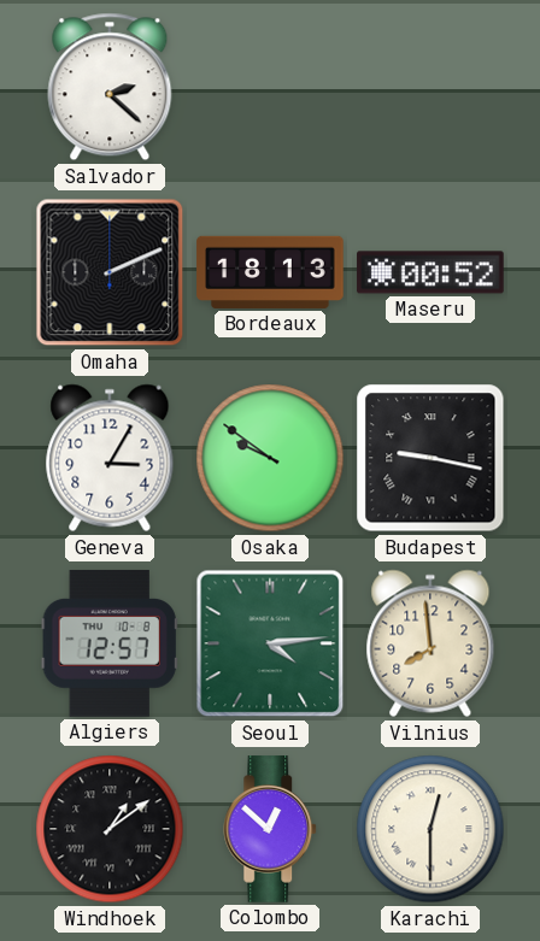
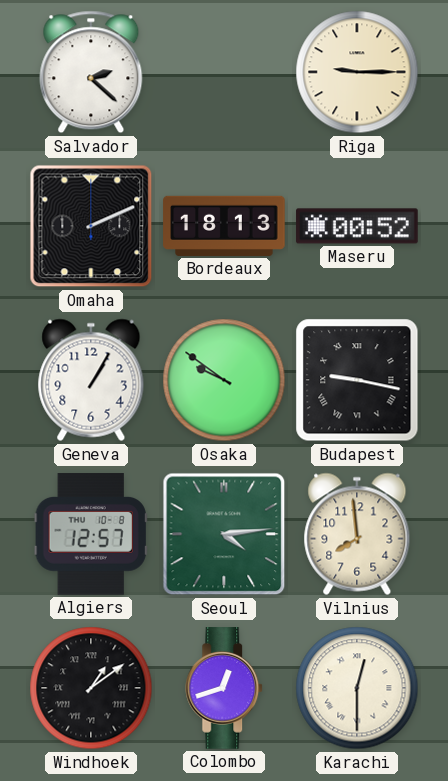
Riga: none -> 9:15 (357, 72)
Geneva: 3:05 -> 1:05 (91, 380)
Colombo: 12:52 -> 12:42 (225, 688)
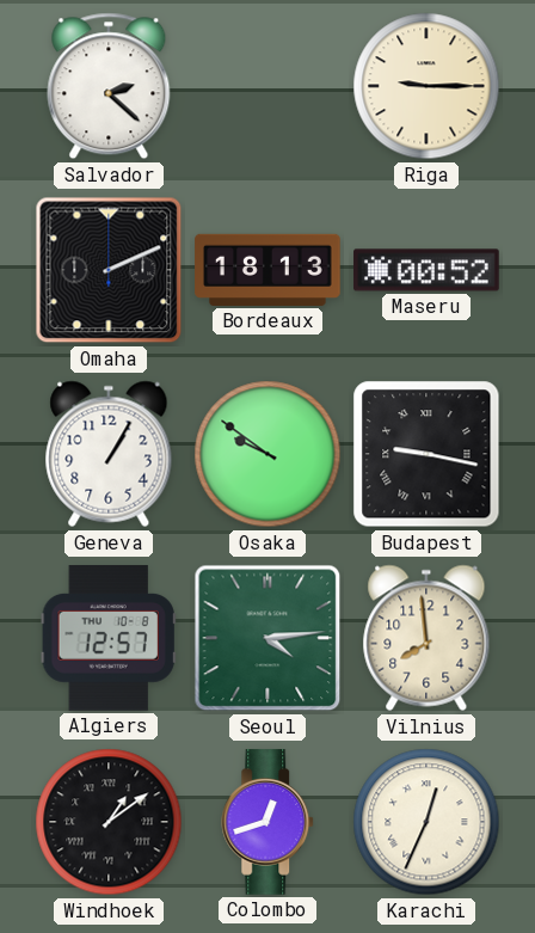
Karachi: 12:30 -> 12:34 (426, 822)
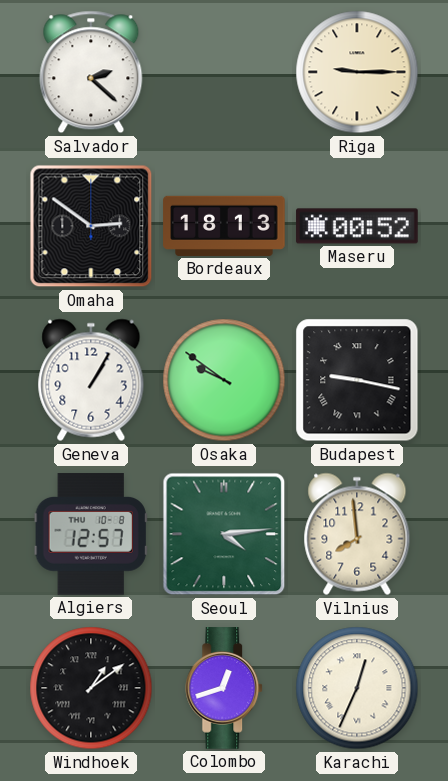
Omaha: 2:11 -> 2:51 (91, 226)
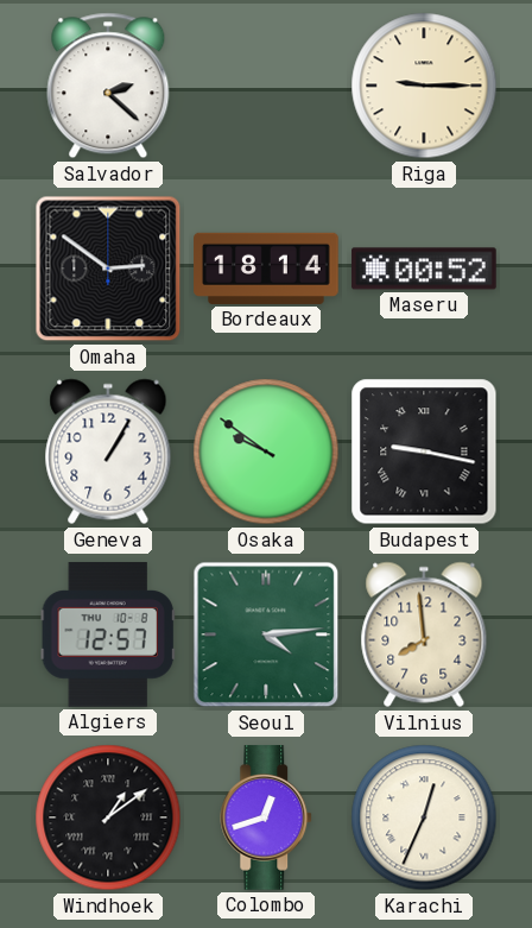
Bordeaux: 18:13 -> 18:14 (266, 269)
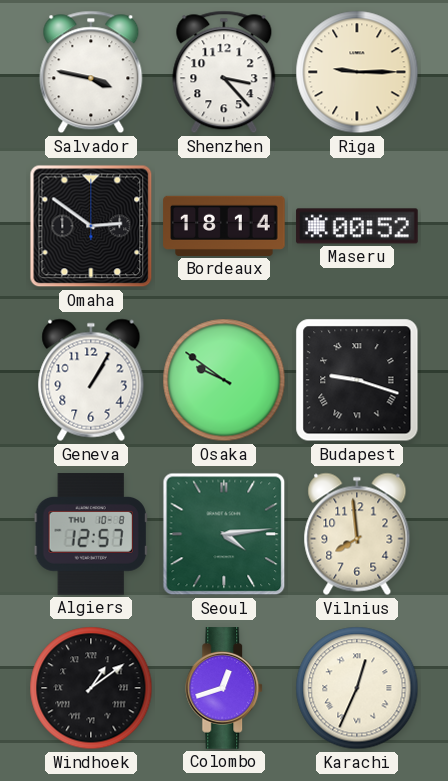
Salvador: 2:22 -> 3:47 (91, 72)
Shenzhen: none -> 3:23 (224, 72)
Budapest: 9:17 -> 9:18 (357, 380)
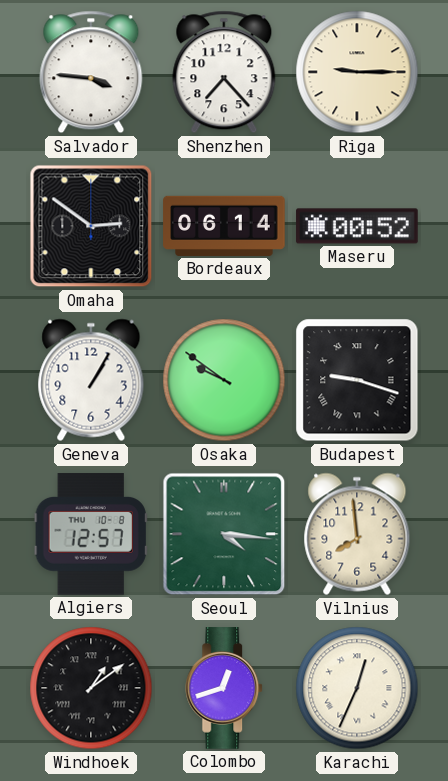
Salvador: 3:47 -> 3:46 (91, 72)
Shenzhen: 3:23 -> 7:23 (224, 72)
Bordeaux: 18:14 -> 06:14 (224, 226)
Seoul: 4:14 -> 4:16 (224, 534)
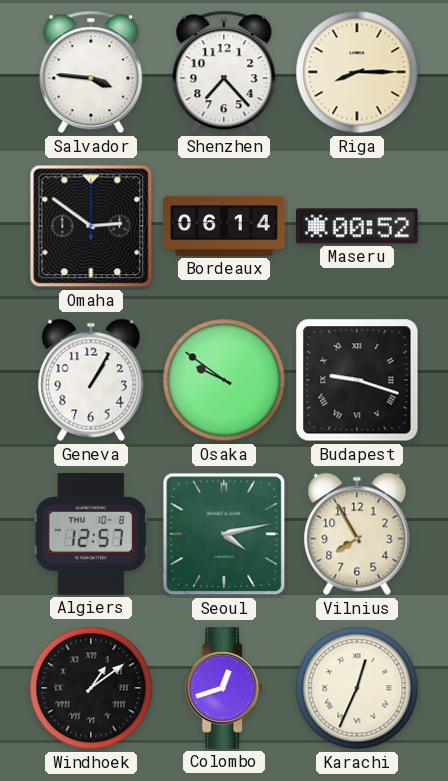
Riga: 9:15 -> 8:15 (357, 72)
Seoul: 4:16 -> 4:13 (224, 534)
Vilnius: 7:59 -> 7:55 (357, 534)
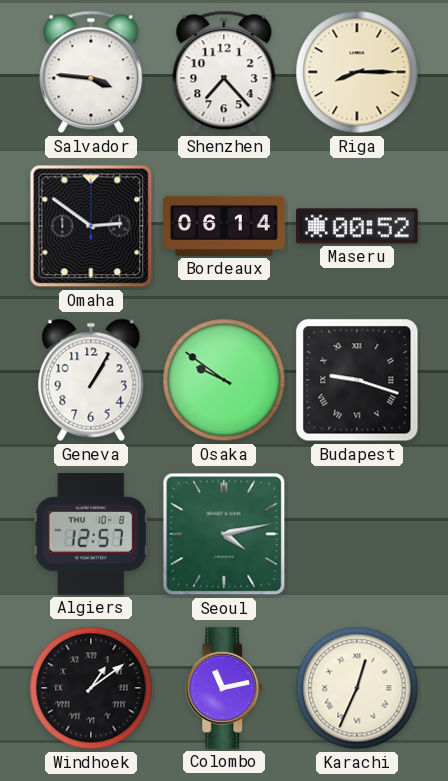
Vilnius: 7:55 -> none (357, 534)
Colombo: 12:42 -> 11:13 (225, 688)
